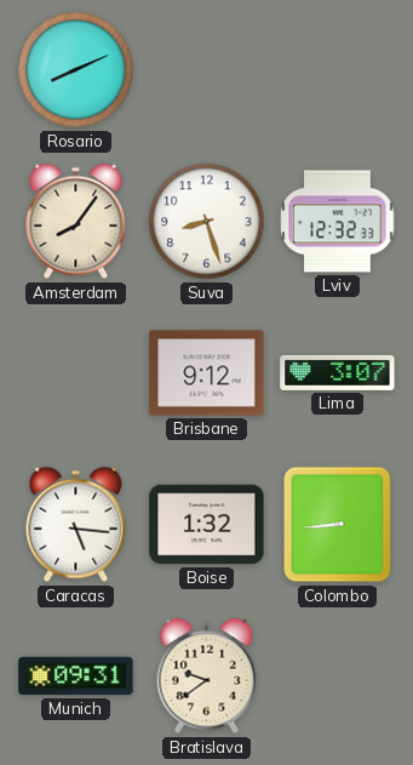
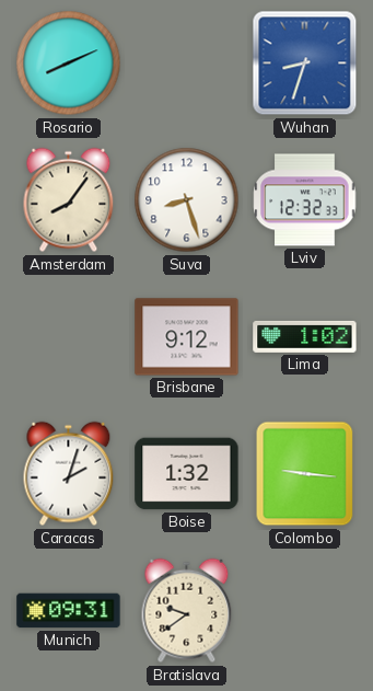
Wuhan: none -> 8:33 (305, 64)
Lima: 3:07 -> 1:02 (305, 336)
Caracas: 5:16 -> 2:03 (69, 474)
Colombo: 8:44 -> 9:16 (305, 474)
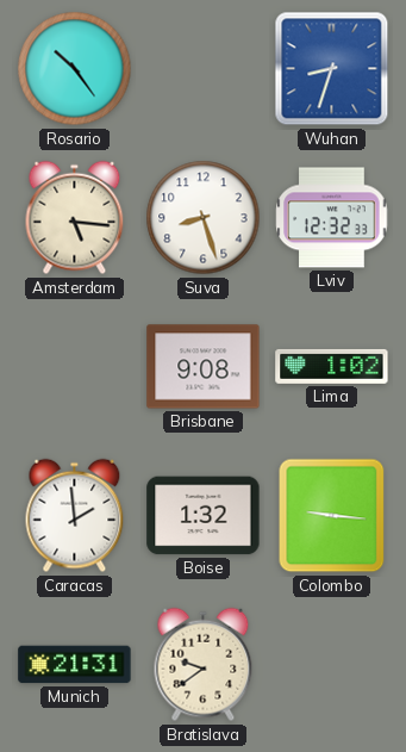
Rosario: 8:11 -> 10:24 (75, 69)
Amsterdam: 8:06 -> 5:16 (75, 218)
Brisbane: 9:12 -> 9:08 (204, 367)
Caracas: 2:03 -> 1:59 (75, 516)
Munich: 09:31 -> 21:31 (75, 665)
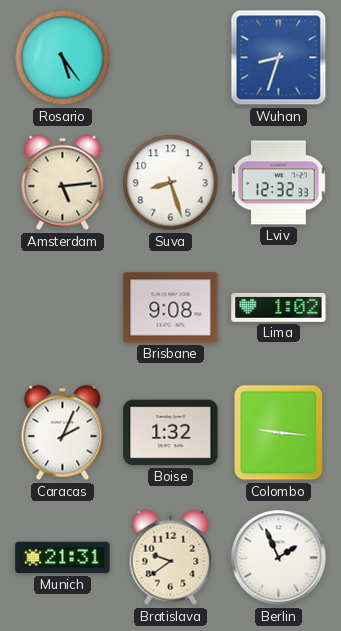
Rosario: 10:24 -> 5:24 (63, 58)
Amsterdam: 5:16 -> 5:14 (63, 183)
Caracas: 1:59 -> 2:04 (63, 433)
Berlin: none -> 1:56 (279, 558)
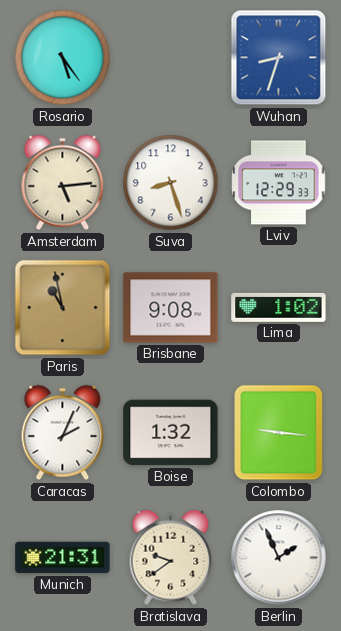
Lviv: 12:32 -> 12:29 (279, 183)
Paris: none -> 10:58 (63, 308)
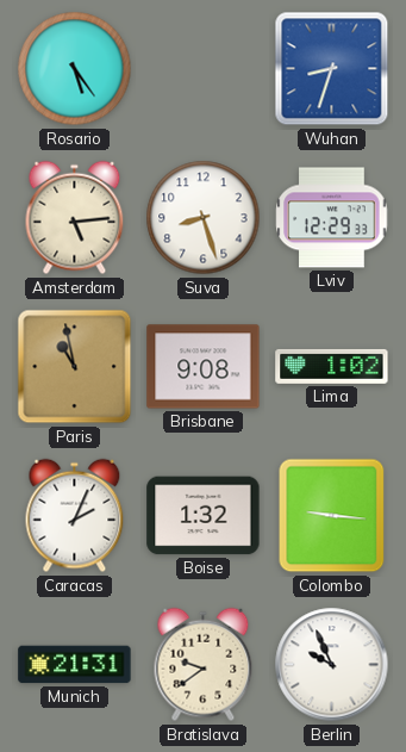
Berlin: 1:56 -> 9:56 (332, 665)
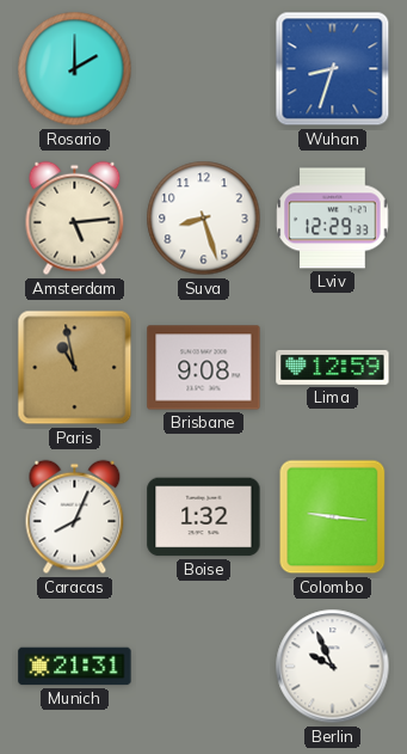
Rosario: 5:24 -> 2:00 (75, 69)
Lima: 1:02 -> 12:59 (333, 367)
Caracas: 2:04 -> 8:04 (75, 517)
Bratislava: 9:39 -> none (204, 665)
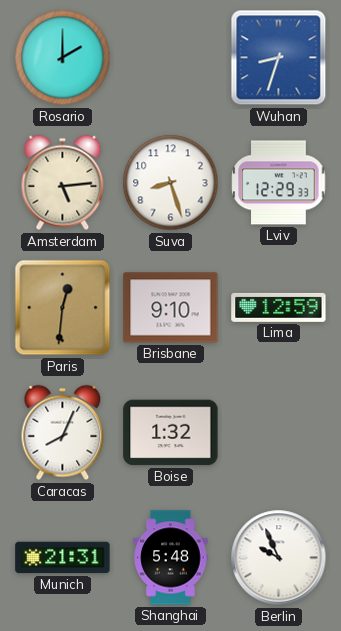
Paris: 10:58 -> 12:31 (63, 308)
Brisbane: 9:08 -> 9:10 (171, 308)
Colombo: 9:16 -> none (333, 517)
Shanghai: none -> 5:48 (171, 558)
